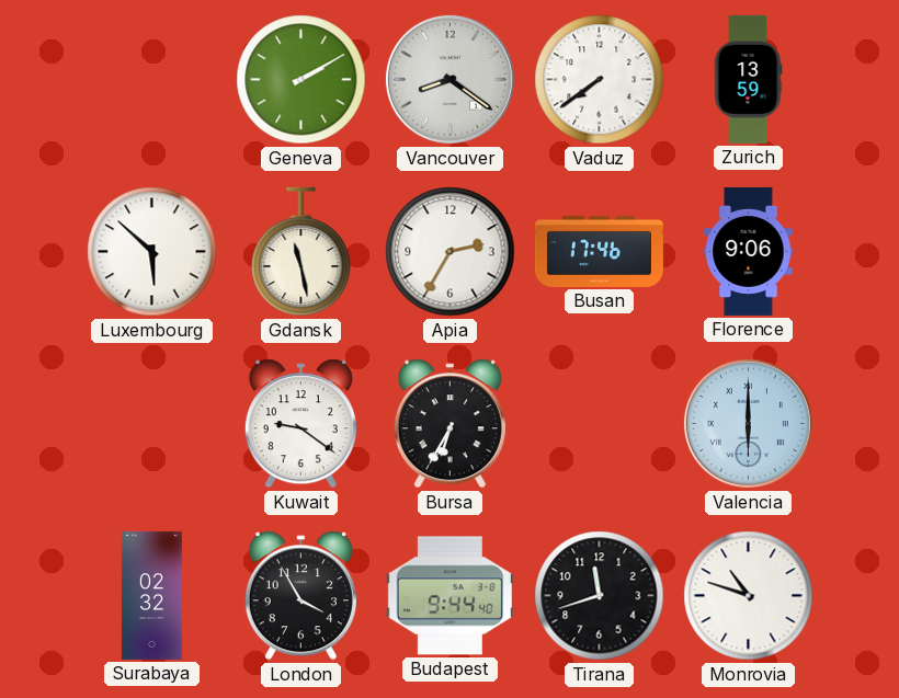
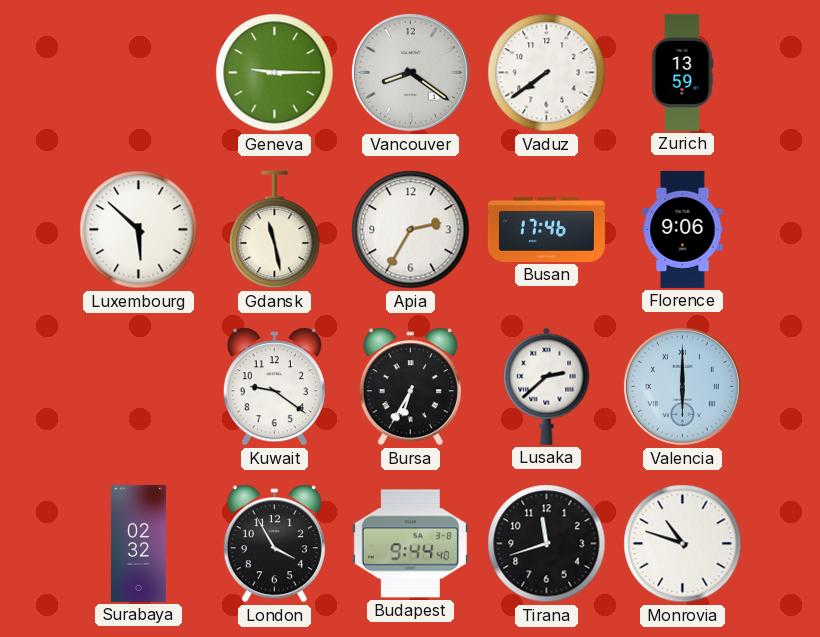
Geneva: 2:10 -> 9:15 (275, 73)
Lusaka: none -> 2:38 (547, 386)
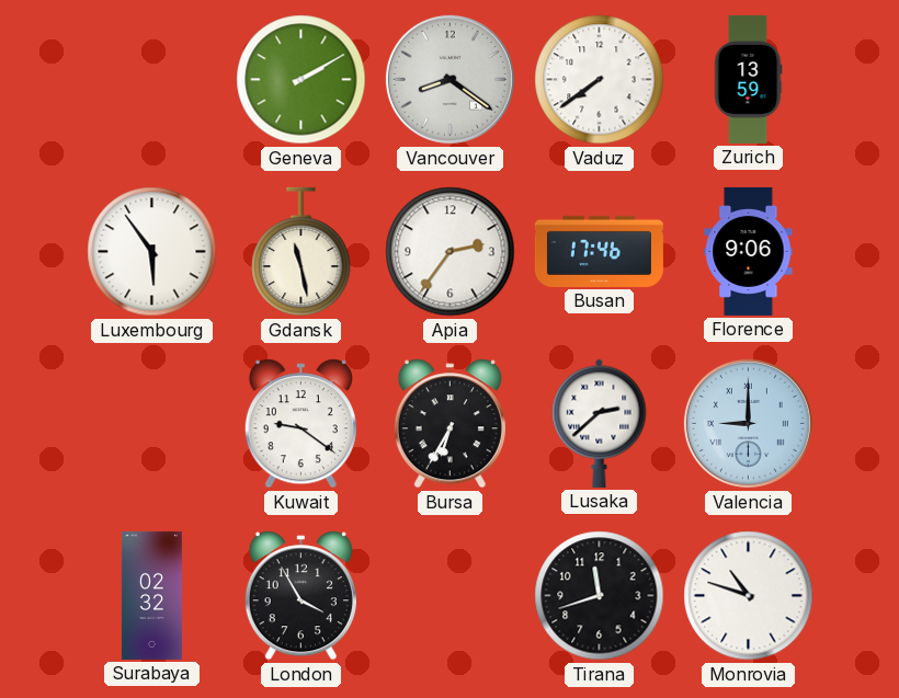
Geneva: 9:15 -> 2:10 (301, 80)
Luxembourg: 5:52 -> 5:54 (152, 252)
Apia: 2:35 -> 2:36 (451, 252)
Valencia: 6:00 -> 9:00 (748, 423)
Budapest: 9:44 -> none (410, 544)
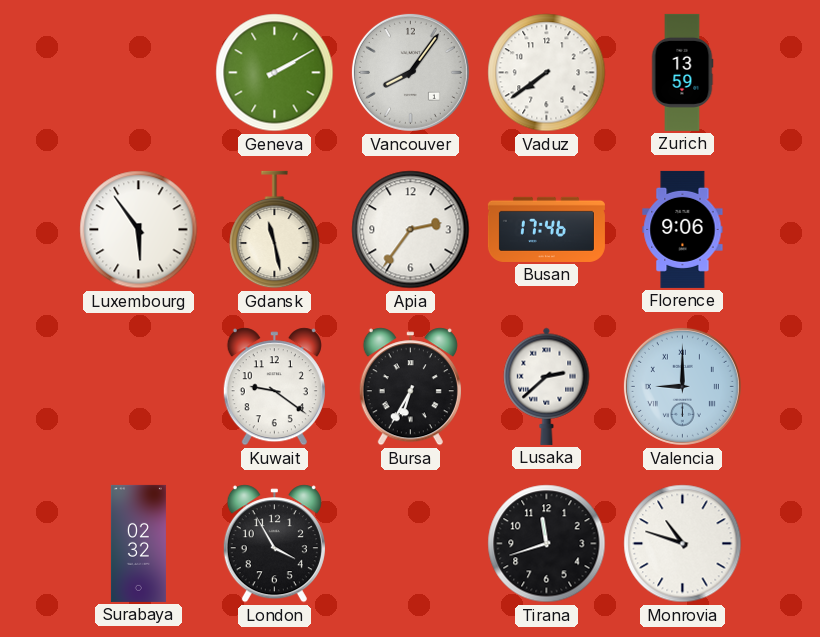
Vancouver: 8:21 -> 8:06 (410, 72)
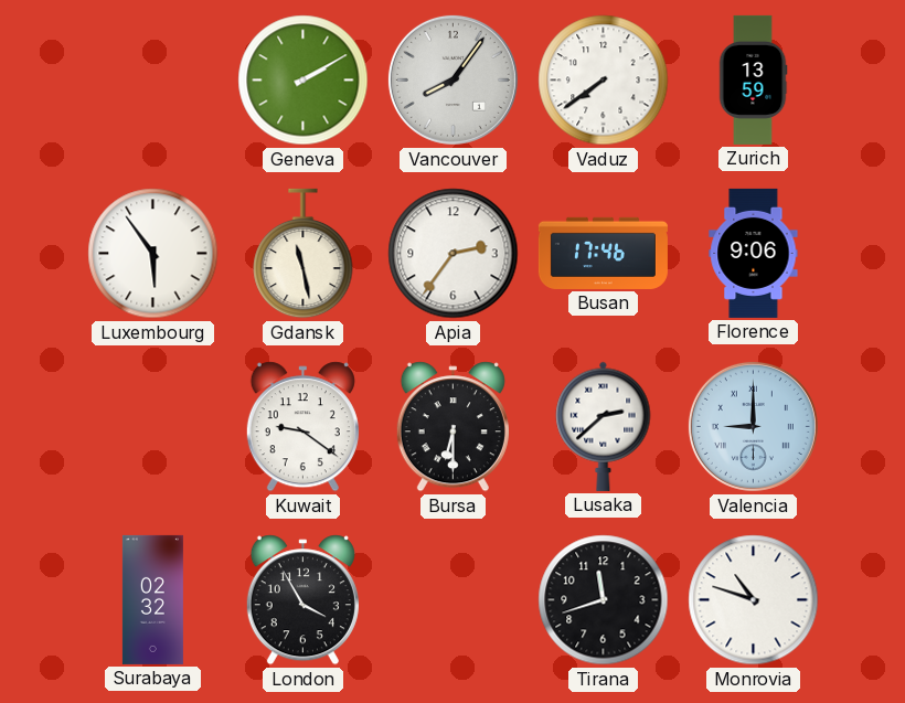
Bursa: 6:35 -> 6:30 (453, 427)
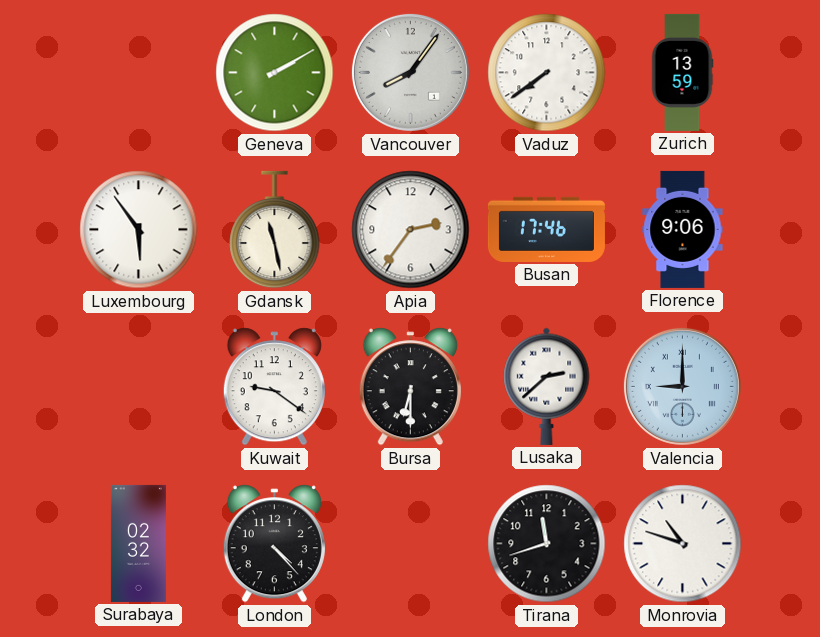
London: 3:55 -> 4:23 (274, 544)
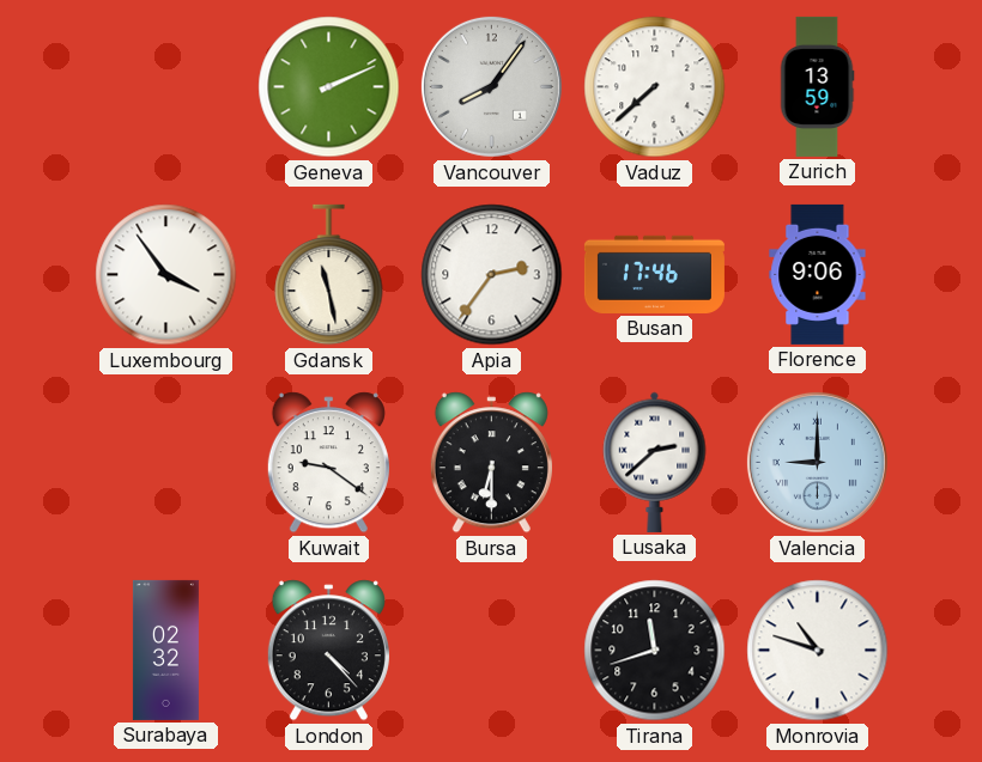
Geneva: 2:10 -> 2:11 (329, 87)
Vaduz: 7:39 -> 7:38 (655, 87)
Luxembourg: 5:54 -> 3:54 (166, 275)
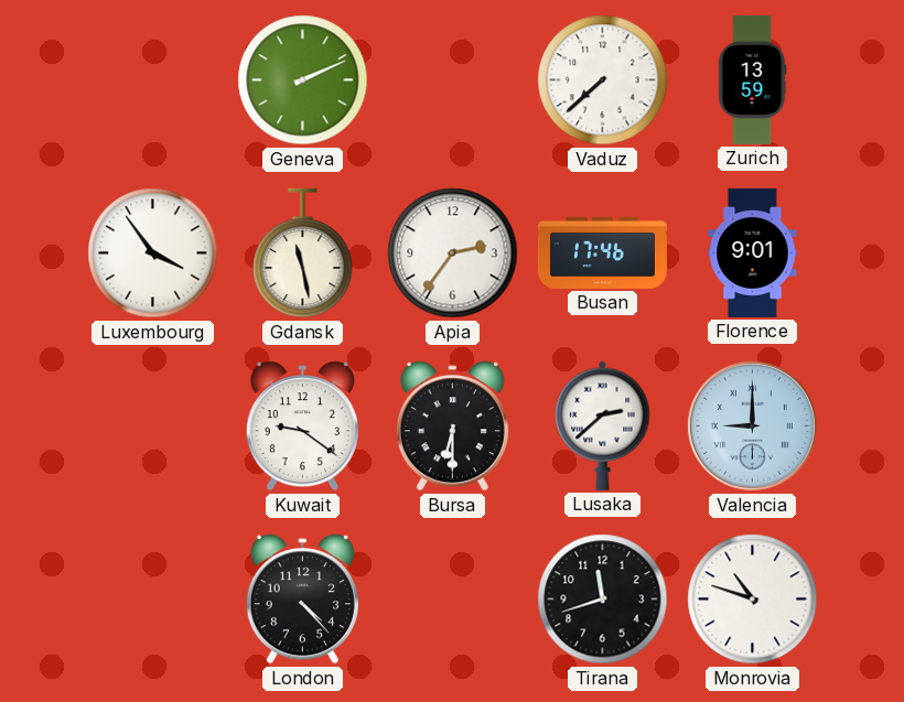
Vancouver: 8:06 -> none (491, 86)
Florence: 9:06 -> 9:01 (753, 252)
Surabaya: 02:32 -> none (165, 650)
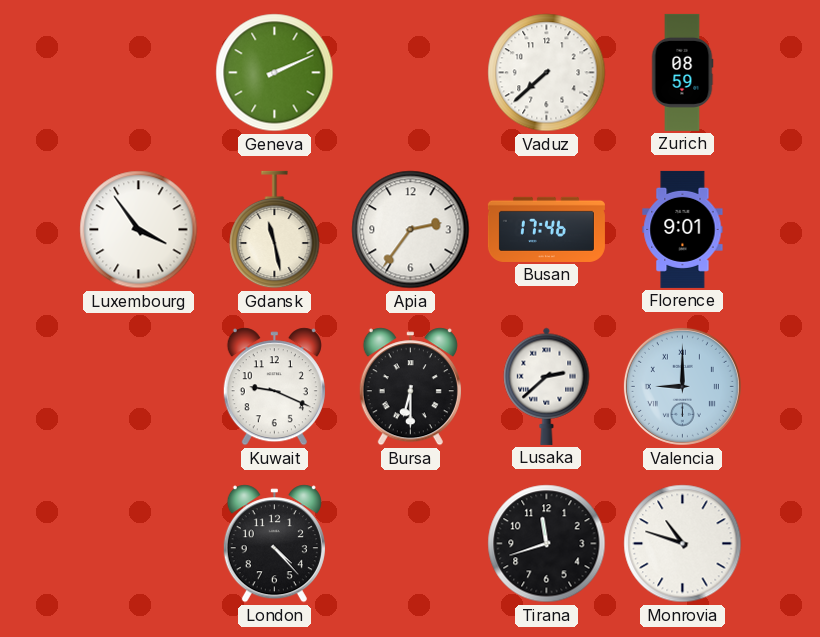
Zurich: 13:59 -> 08:59 (682, 72)
Kuwait: 9:21 -> 9:19 (274, 387)
